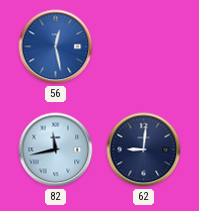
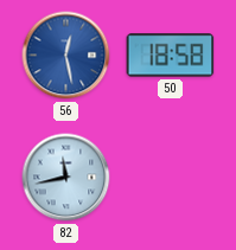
50: none -> 18:58 (171, 56)
62: 9:01 -> none (144, 150)
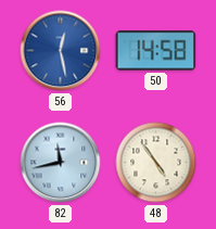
50: 18:58 -> 14:58 (156, 51)
48: none -> 4:54 (156, 163)
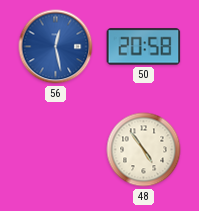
50: 14:58 -> 20:58 (144, 47)
82: 11:43 -> none (61, 163)
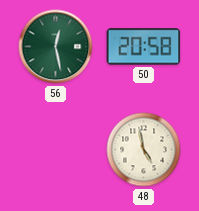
56 dial: blue -> green (56, 47)
48: 4:54 -> 4:58 (144, 150)
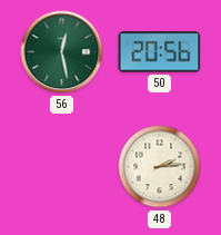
50: 20:58 -> 20:56 (160, 52)
48: 4:58 -> 2:14 (160, 167)
